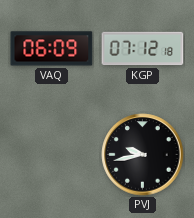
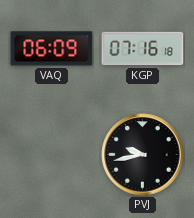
KGP: 07:12 -> 07:16 (143, 49)
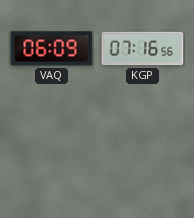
KGP: 07:16:18 -> 07:16:56 (143, 49)
PVJ: 9:43 -> none (143, 155)
